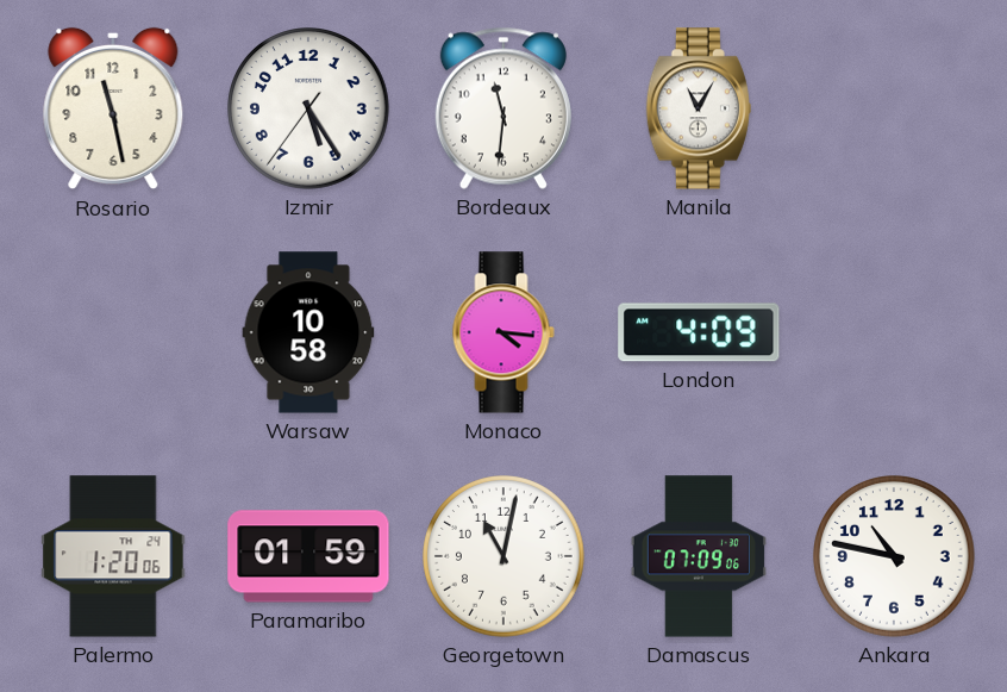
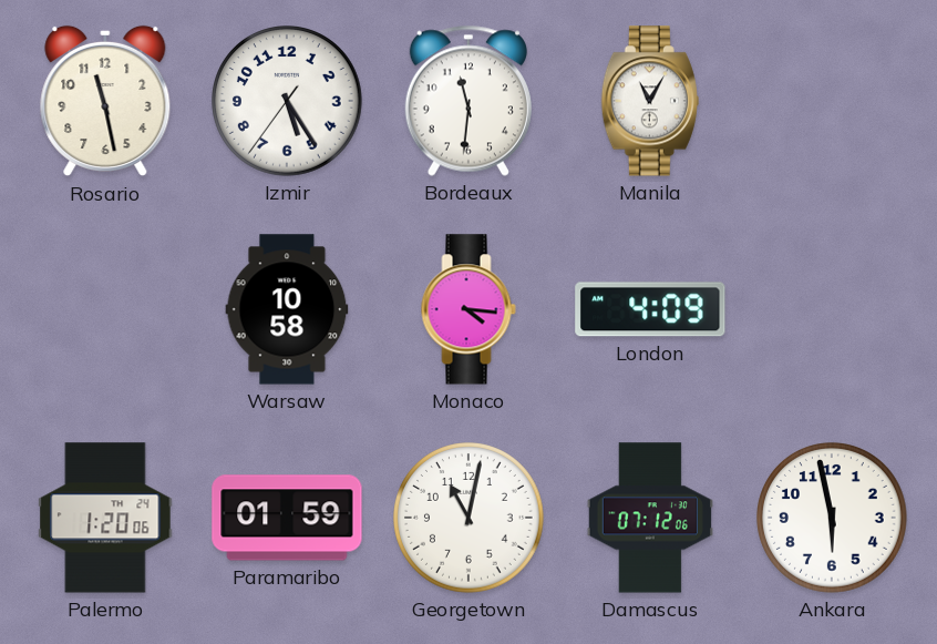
Damascus: 07:09 -> 07:12 (650, 518)
Ankara: 10:47 -> 5:58 (833, 519)
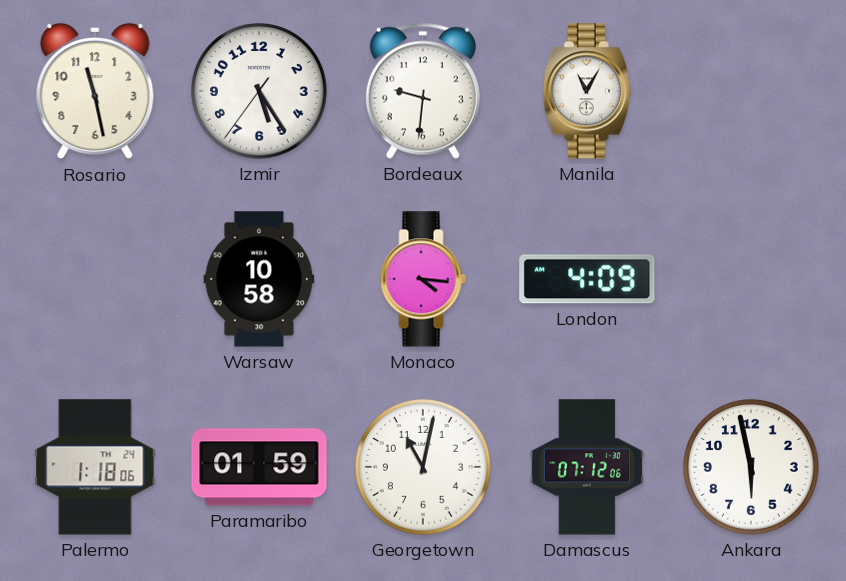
Bordeaux: 11:31 -> 9:31 (423, 91)
Palermo: 1:20 -> 1:18 (95, 467)
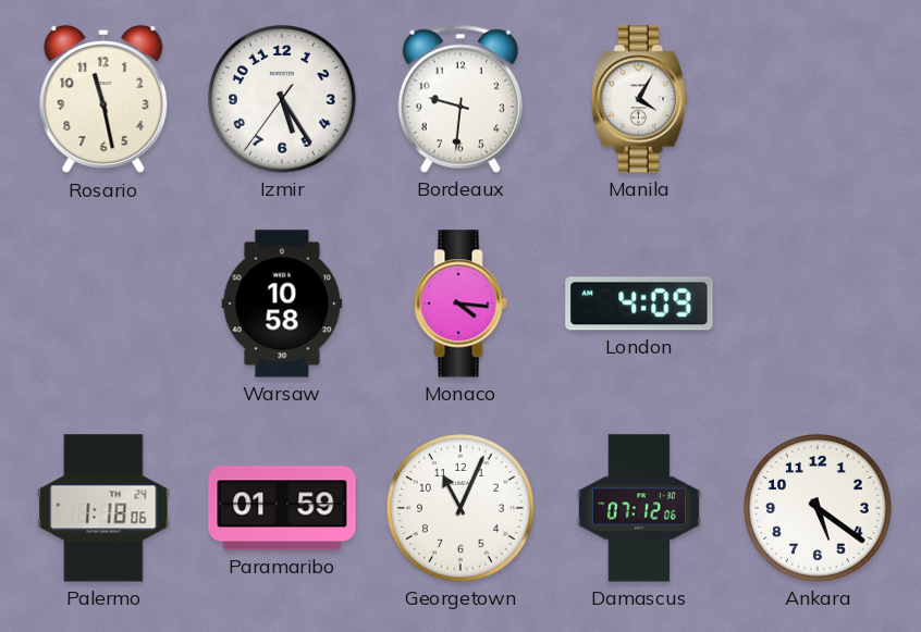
Manila: 11:05 -> 4:05 (639, 99)
Georgetown: 11:02 -> 11:04 (462, 509)
Ankara: 5:58 -> 5:21 (819, 509)
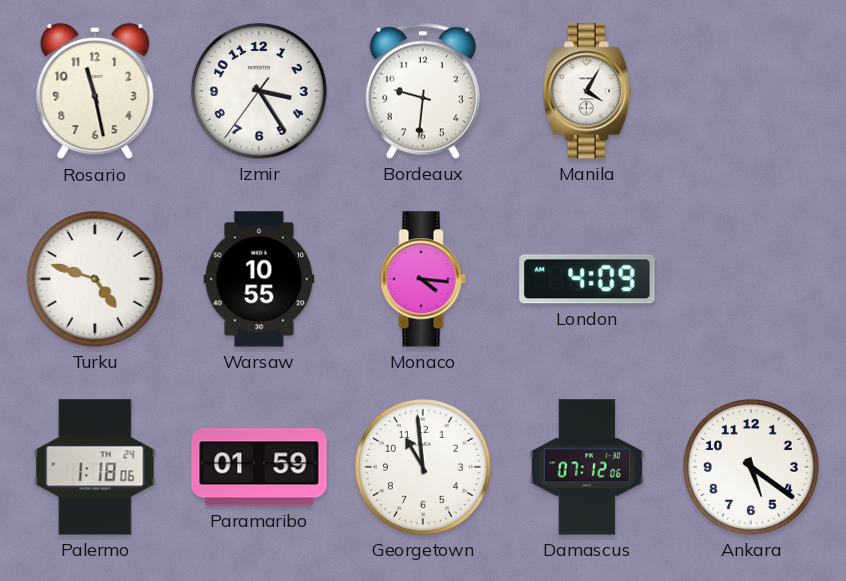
Izmir: 5:24 -> 3:24 (260, 92)
Turku: none -> 4:48 (96, 280)
Warsaw: 10:58 -> 10:55 (259, 279)
Georgetown: 11:04 -> 10:59 (424, 468)
